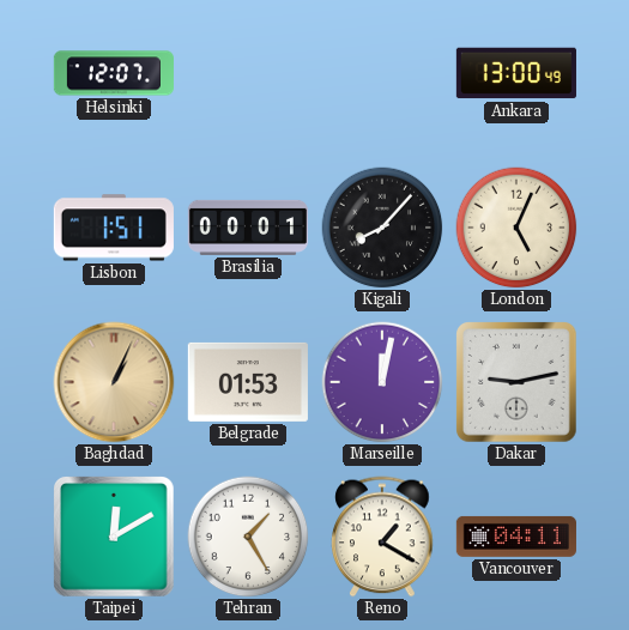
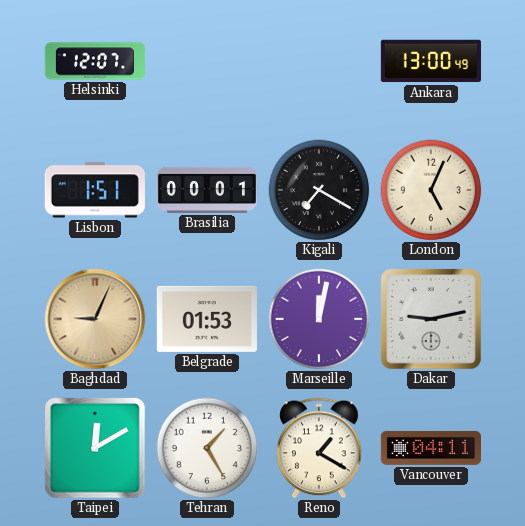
Kigali: 8:07 -> 7:20 (319, 190)
Baghdad: 1:04 -> 9:04 (95, 319)
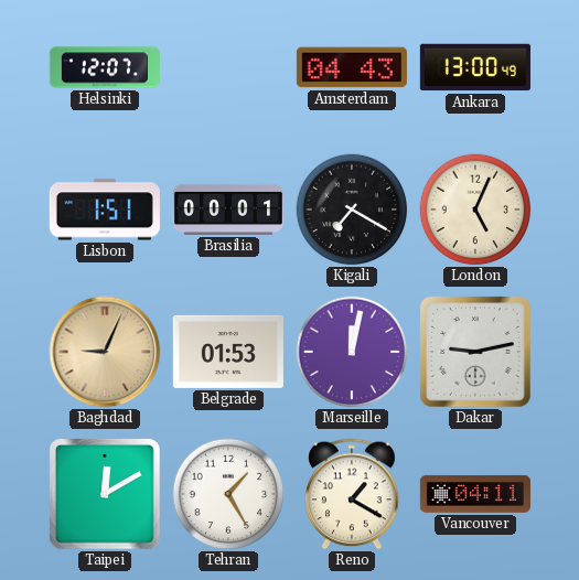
Amsterdam: none -> 04:43 (352, 67)
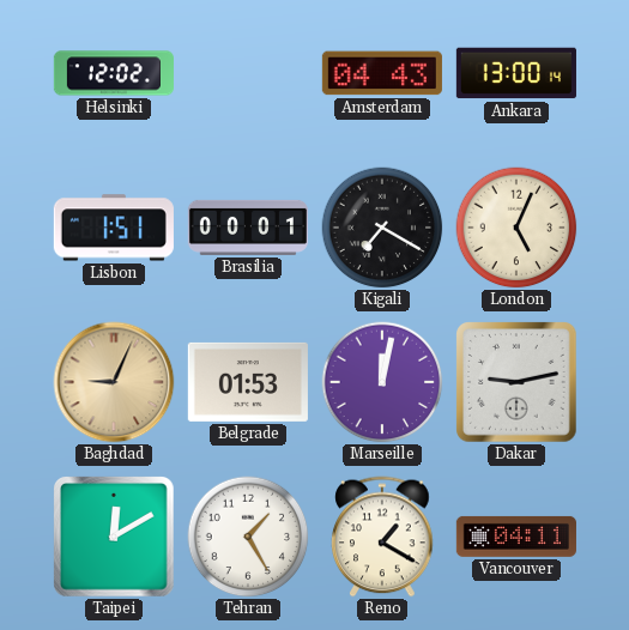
Helsinki: 12:07 -> 12:02 (114, 73)
Ankara: 13:00:49 -> 13:00:14 (516, 73)
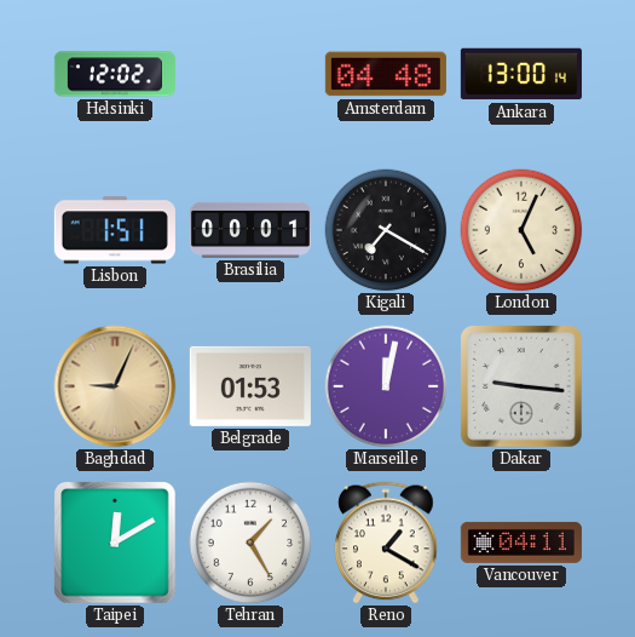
Amsterdam: 04:43 -> 04:48 (386, 74)
Dakar: 9:13 -> 9:16 (521, 386)
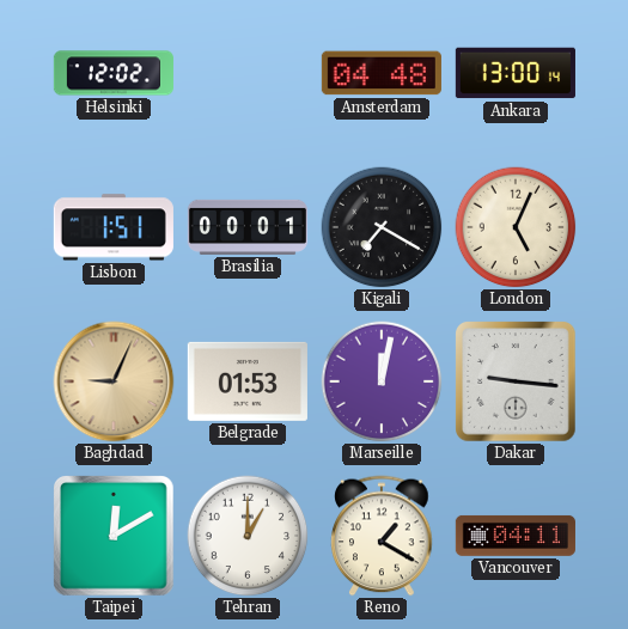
Tehran: 1:25 -> 1:00 (248, 536)
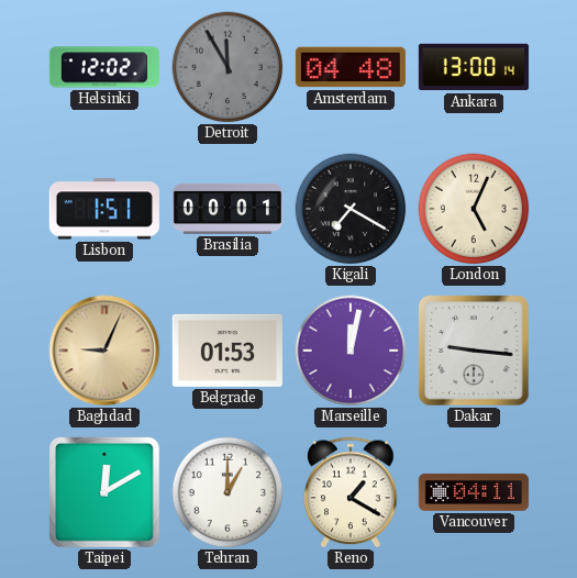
Detroit: none -> 11:55 (228, 67)
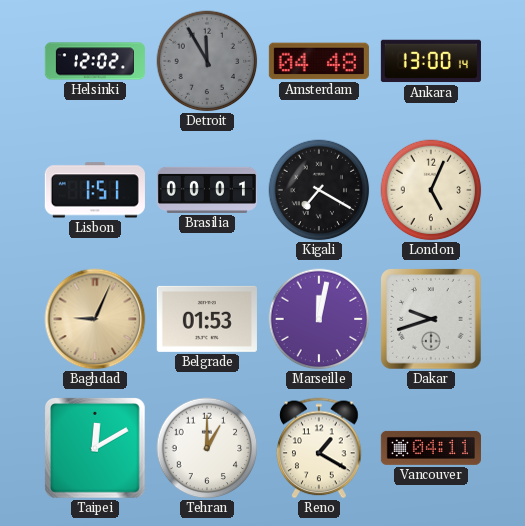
Dakar: 9:16 -> 9:42 (431, 319)
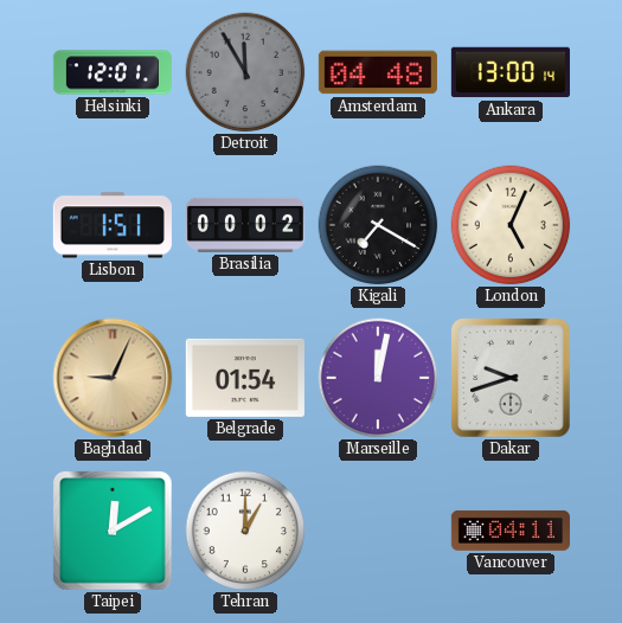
Helsinki: 12:02 -> 12:01 (113, 72)
Brasilia: 00:01 -> 00:02 (245, 225)
Belgrade: 01:53 -> 01:54 (245, 378)
Reno: 1:20 -> none (319, 448)
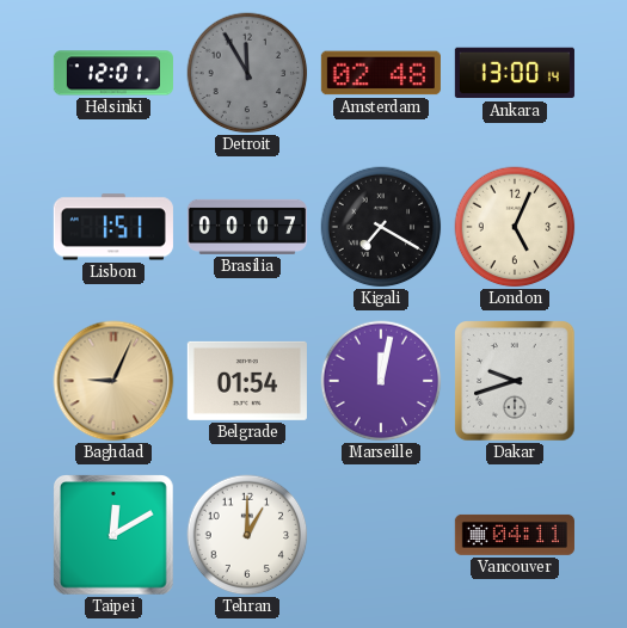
Amsterdam: 04:48 -> 02:48 (381, 73)
Brasilia: 00:02 -> 00:07 (247, 227)
